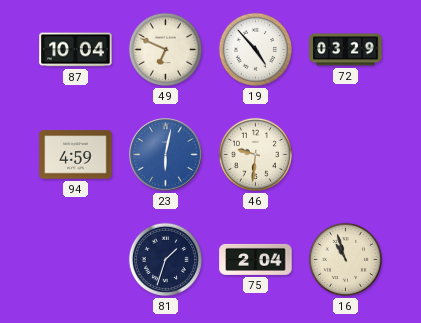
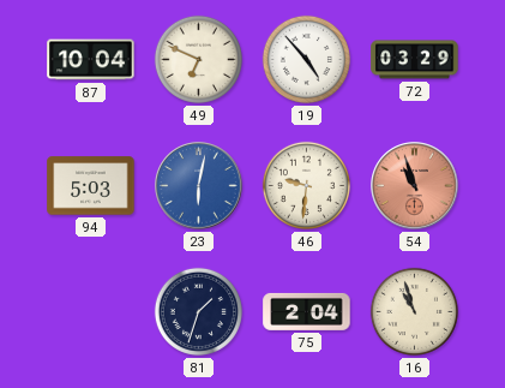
94: 4:59 -> 5:03 (91, 186)
54: none -> 10:57 (415, 186)
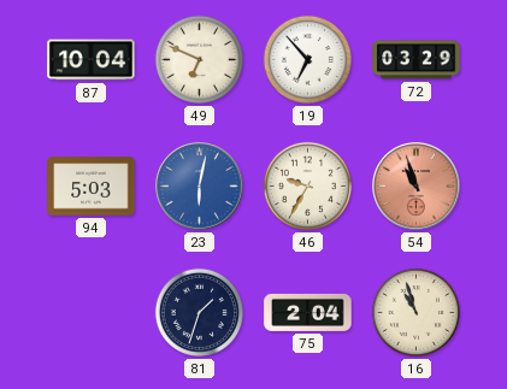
19: 4:53 -> 6:53 (307, 59)
46: 9:31 -> 9:35 (307, 185)
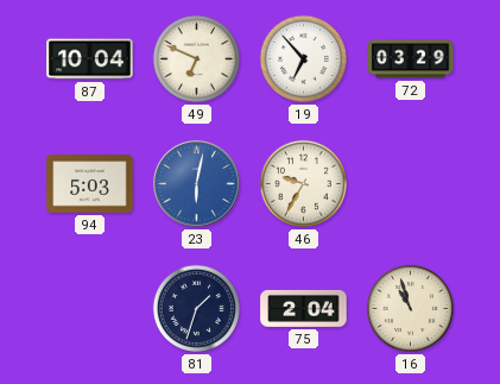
54: 10:57 -> none (417, 187)
